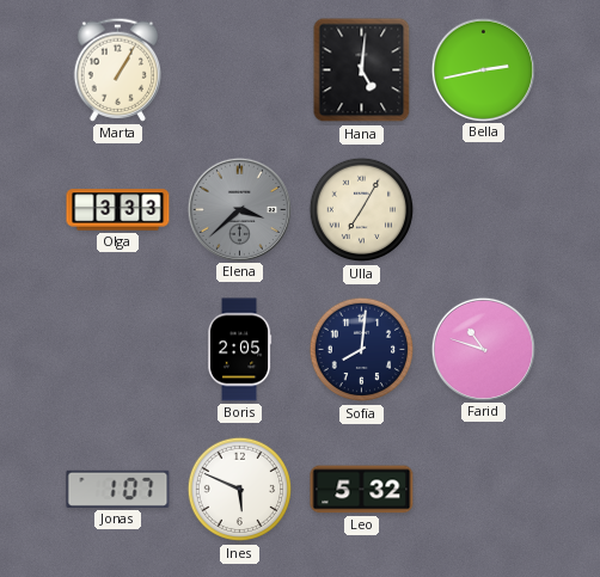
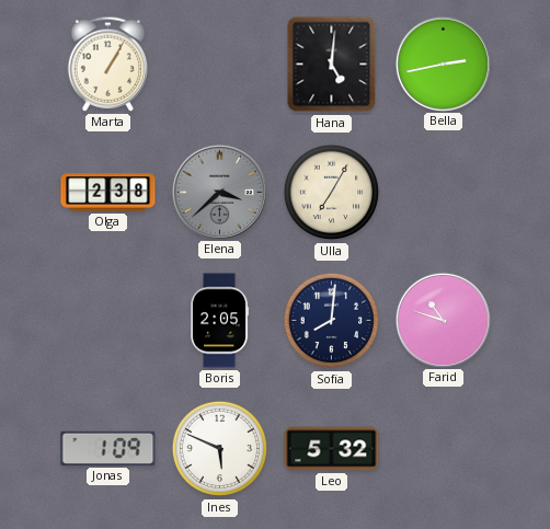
Olga: 3:33 -> 2:38 (108, 193)
Jonas: 1:07 -> 1:09 (108, 448)
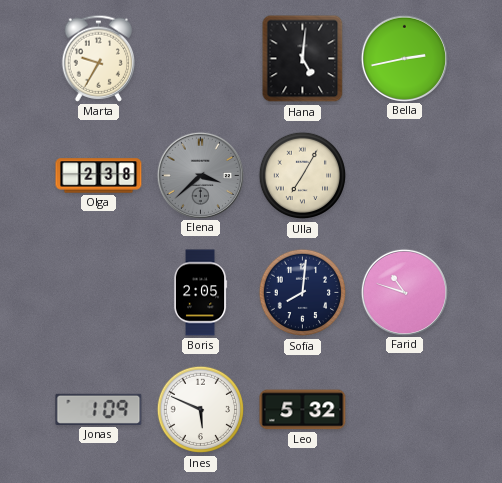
Marta: 1:05 -> 9:35 (99, 58)
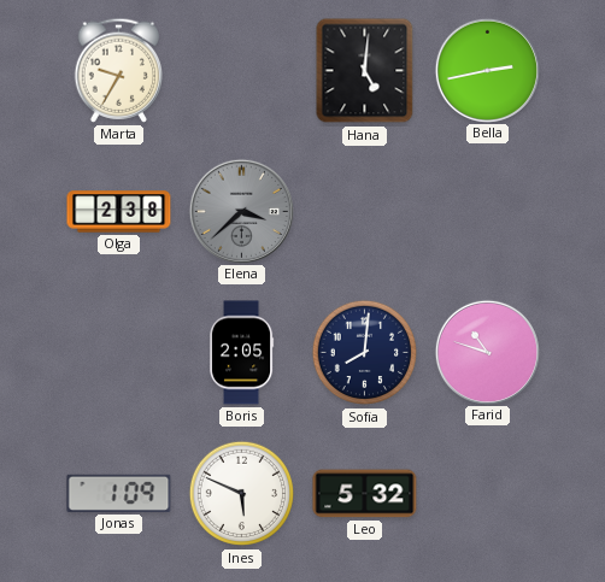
Ulla: 7:05 -> none (303, 176)
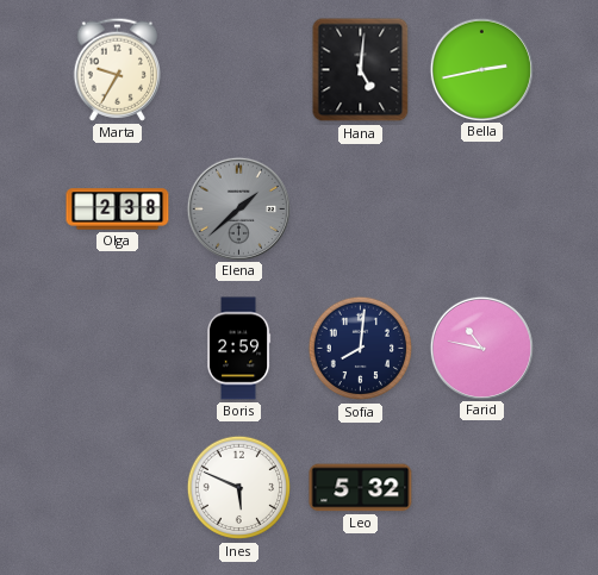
Elena: 3:38 -> 1:38 (238, 208)
Boris: 2:05 -> 2:59 (238, 349)
Farid: 10:48 -> 10:47 (481, 348)
Jonas: 1:09 -> none (119, 493)
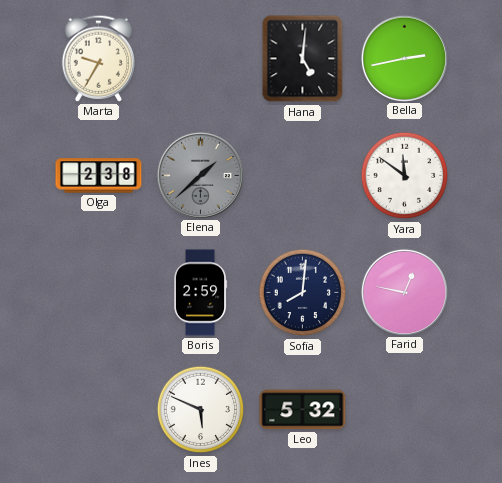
Yara: none -> 11:51 (405, 176)
Farid: 10:47 -> 12:47 (404, 292)
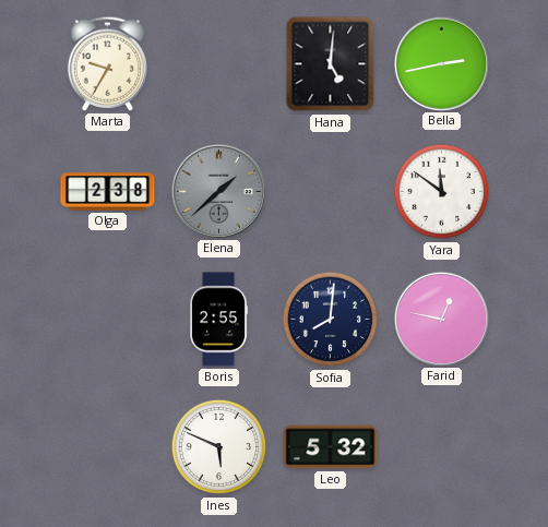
Boris: 2:59 -> 2:55 (218, 320)
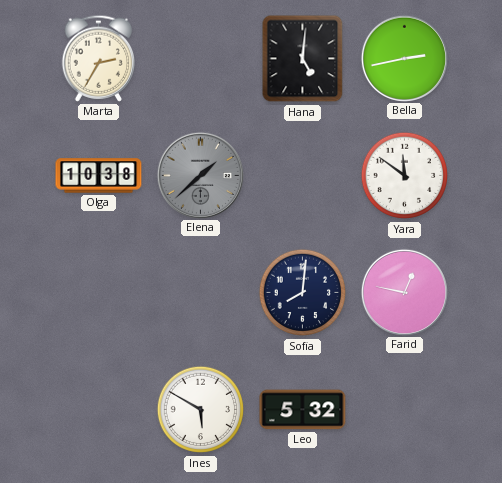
Marta: 9:35 -> 2:35 (99, 58)
Olga: 2:38 -> 10:38 (99, 176)
Boris: 2:55 -> none (218, 320)
Ines: 5:49 -> 5:50 (201, 410)
